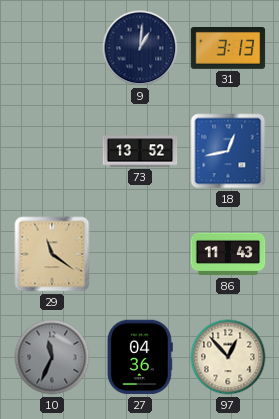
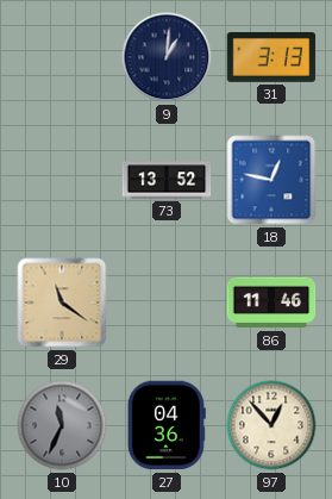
18: 12:43 -> 12:47 (271, 180)
86: 11:43 -> 11:46 (271, 302)
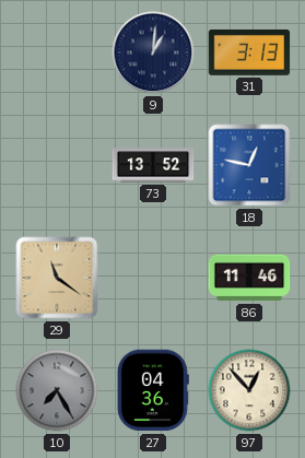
10: 11:34 -> 7:25 (57, 390)
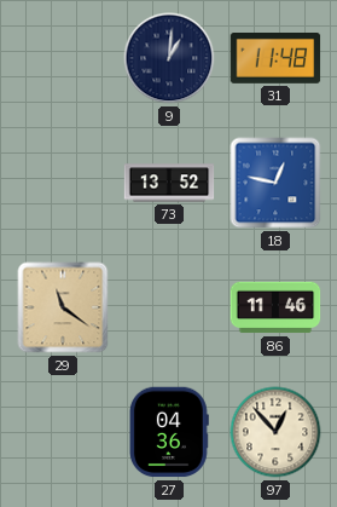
31: 3:13 -> 11:48 (275, 59)
10: 7:25 -> none (57, 390)
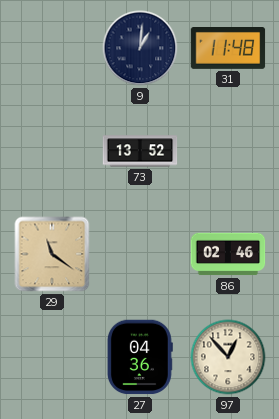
18: 12:47 -> none (275, 183)
86: 11:46 -> 02:46 (228, 254)
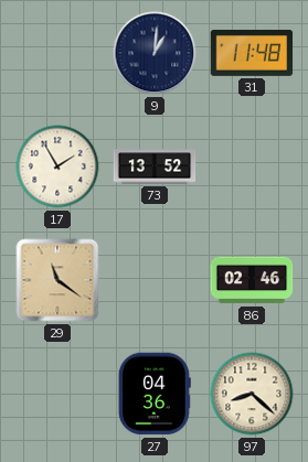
17: none -> 1:55 (57, 166)
97: 12:53 -> 8:22 (252, 394)
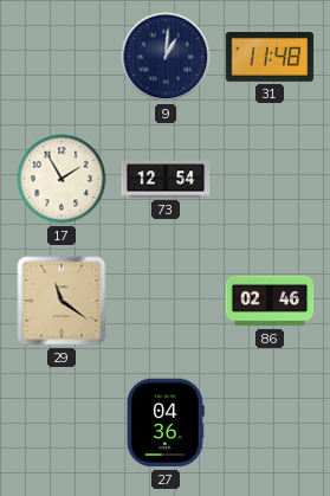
73: 13:52 -> 12:54 (166, 179)
97: 8:22 -> none (252, 394)
